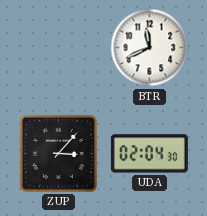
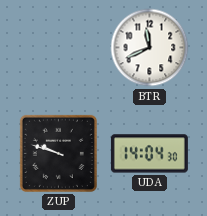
ZUP: 3:07 -> 9:48 (58, 153)
UDA: 02:04 -> 14:04 (149, 154)
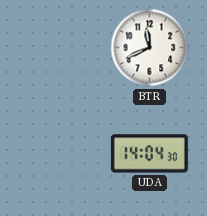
ZUP: 9:48 -> none (58, 153)
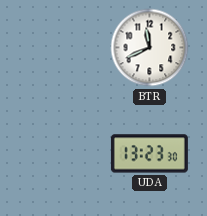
UDA: 14:04 -> 13:23 (149, 154)
